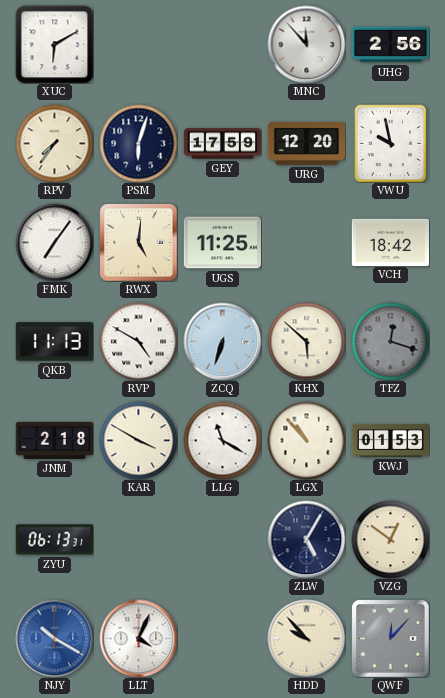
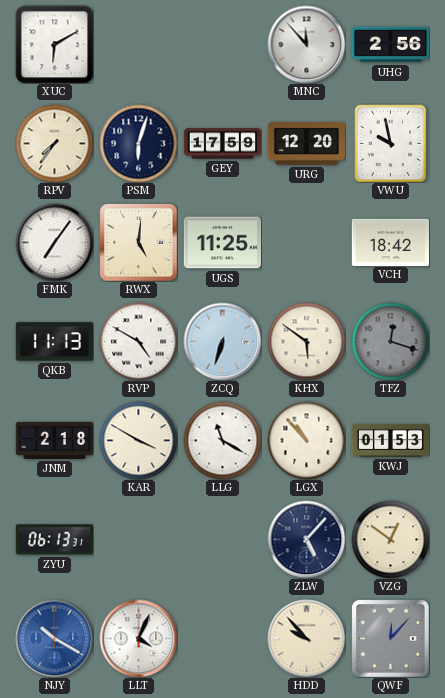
KHX: 5:52 -> 5:51 (306, 341)
ZLW: 5:05 -> 5:07 (306, 539)
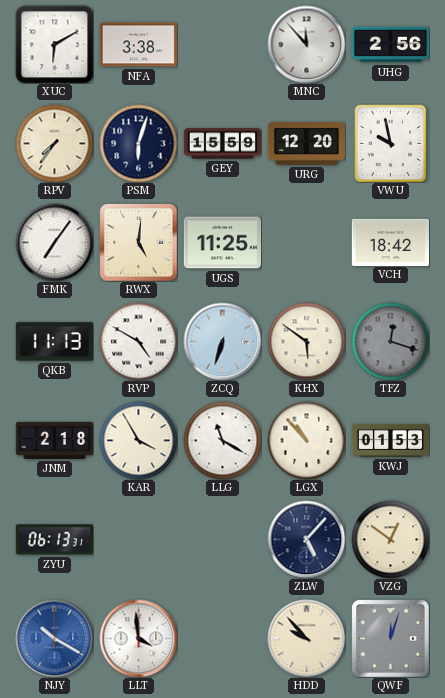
NFA: none -> 3:38 (138, 45)
GEY: 17:59 -> 15:59 (222, 144)
KAR: 3:50 -> 3:55 (138, 440)
LLT: 4:04 -> 3:59 (138, 638)
QWF: 12:07 -> 12:03 (390, 638)
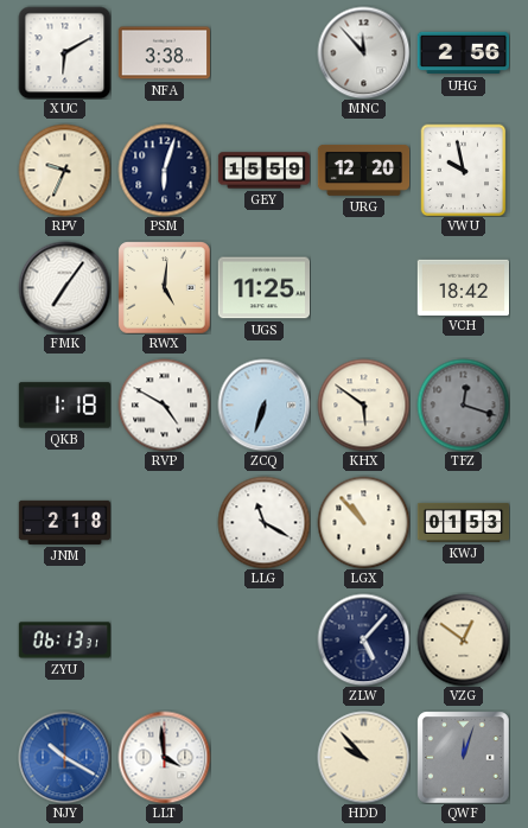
RPV: 7:36 -> 9:34 (64, 170)
QKB: 11:13 -> 1:18 (64, 406)
KAR: 3:55 -> none (138, 440)
